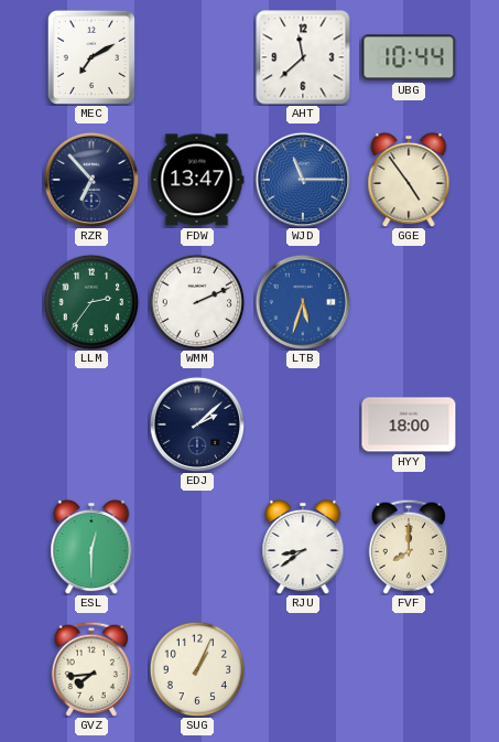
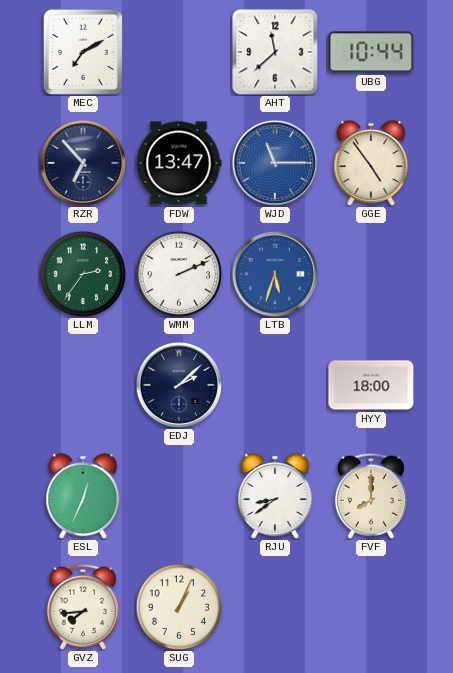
ESL: 12:30 -> 12:34 (83, 496)
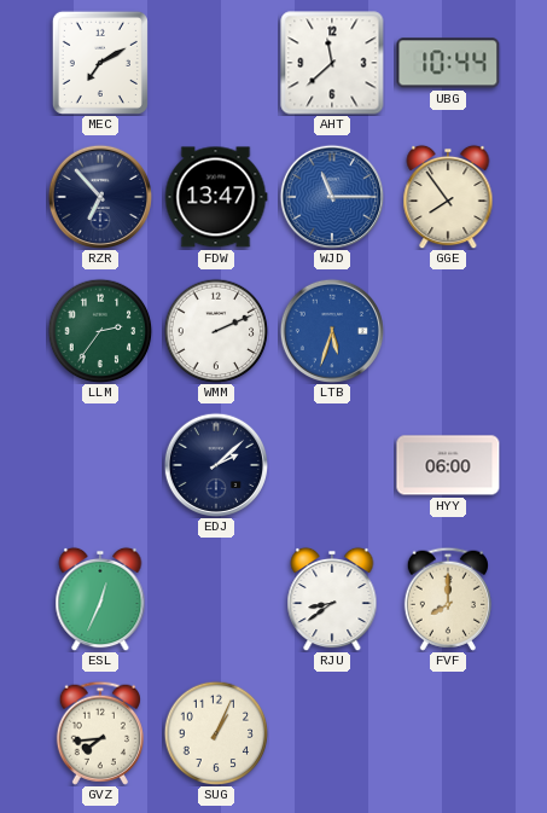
GGE: 4:54 -> 7:54 (448, 197)
HYY: 18:00 -> 06:00 (448, 465)
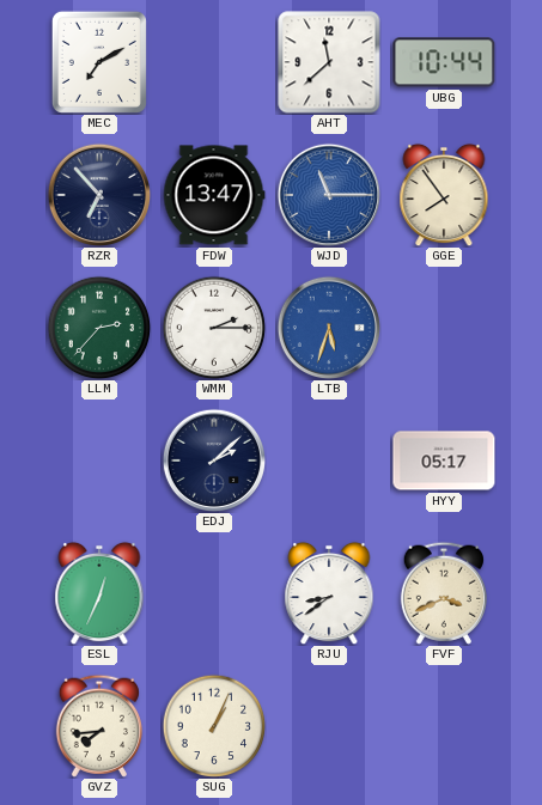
LLM: 2:36 -> 2:37 (99, 328)
WMM: 2:11 -> 2:15 (214, 328)
HYY: 06:00 -> 05:17 (444, 461)
FVF: 8:00 -> 3:41 (444, 593)
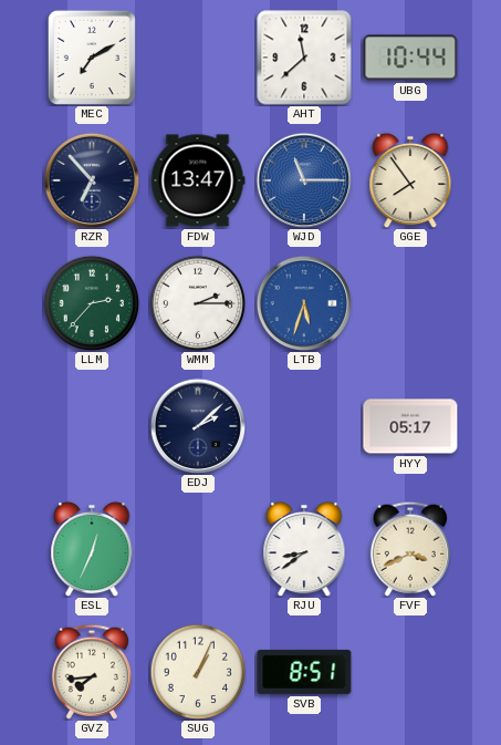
SVB: none -> 8:51 (304, 672)
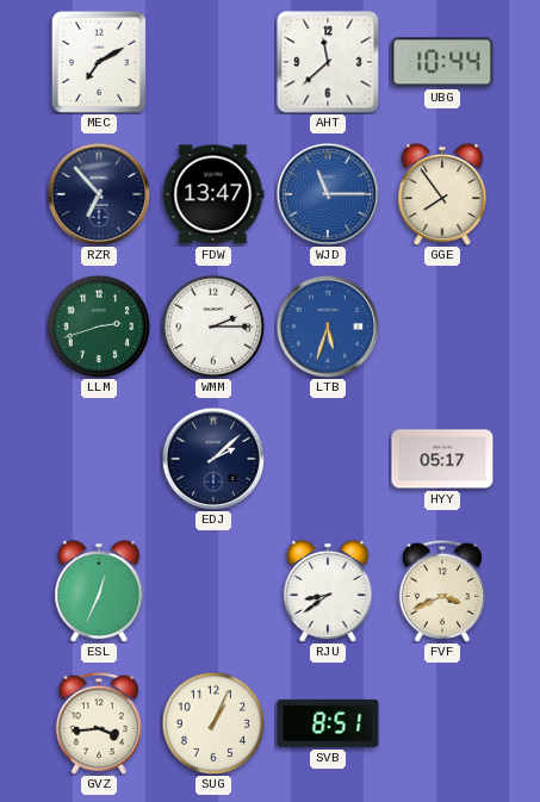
LLM: 2:37 -> 2:42 (99, 327)
GVZ: 7:44 -> 3:44 (99, 723)
